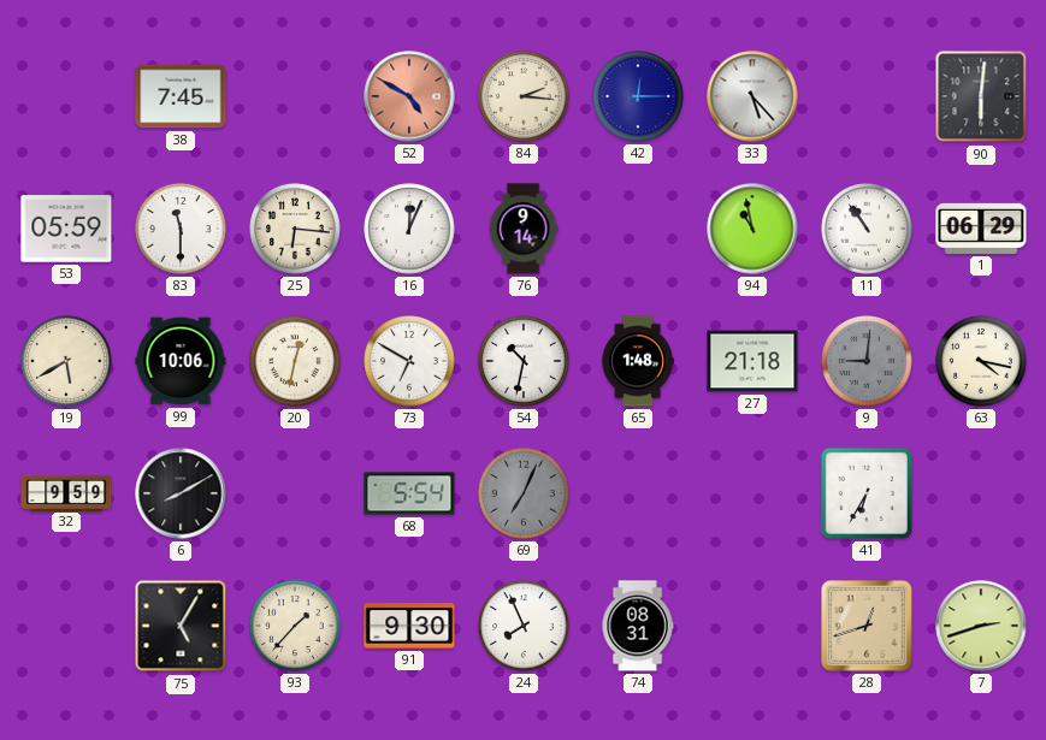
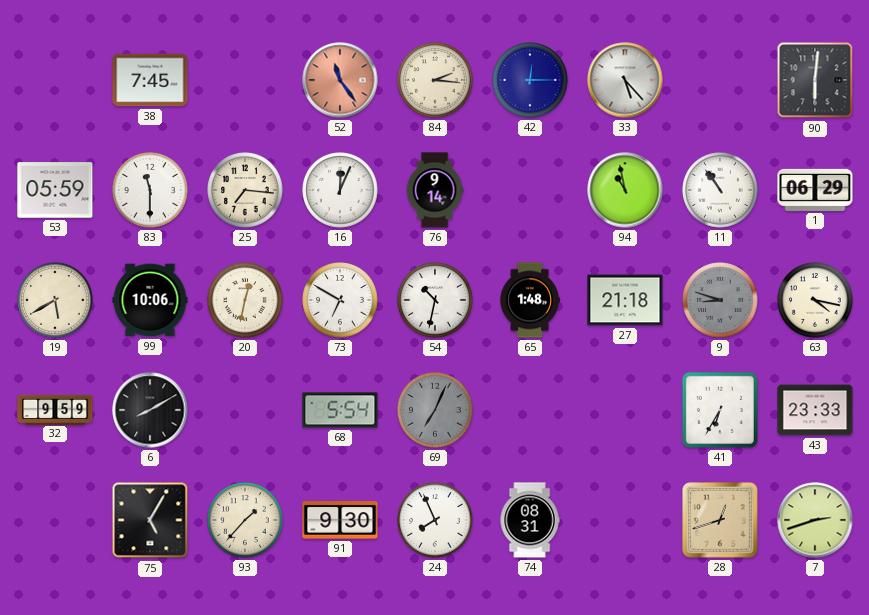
52: 4:50 -> 11:24 (340, 80)
25: 6:16 -> 7:16 (245, 190)
9: 9:01 -> 8:48 (720, 300)
43: none -> 23:33 (815, 410)
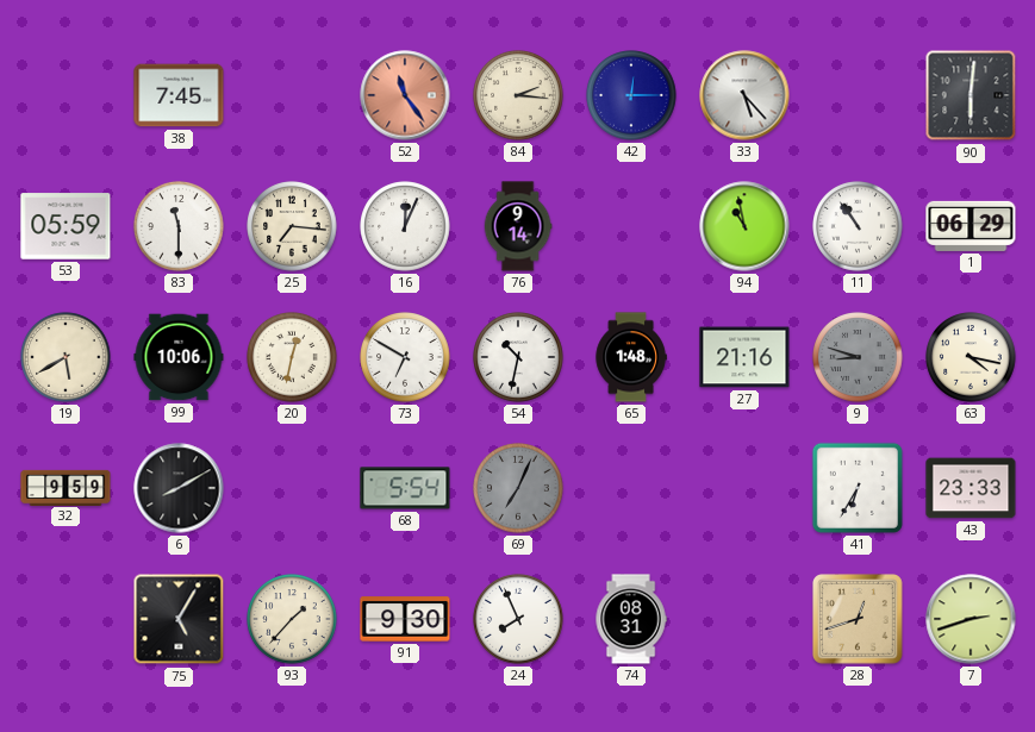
27: 21:18 -> 21:16 (744, 357)
